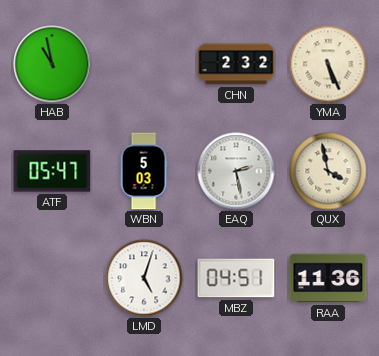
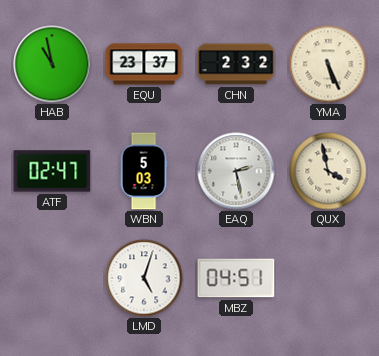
EQU: none -> 23:37 (144, 64)
ATF: 05:47 -> 02:47 (52, 171)
RAA: 11:36 -> none (328, 278)
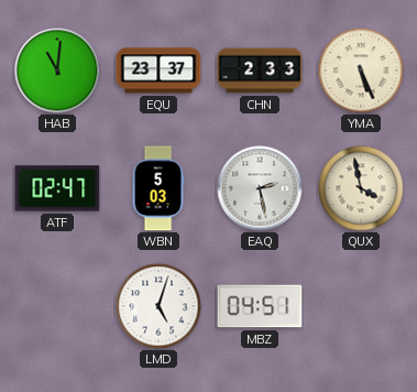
HAB: 10:58 -> 11:01 (57, 70)
CHN: 2:32 -> 2:33 (260, 70)
